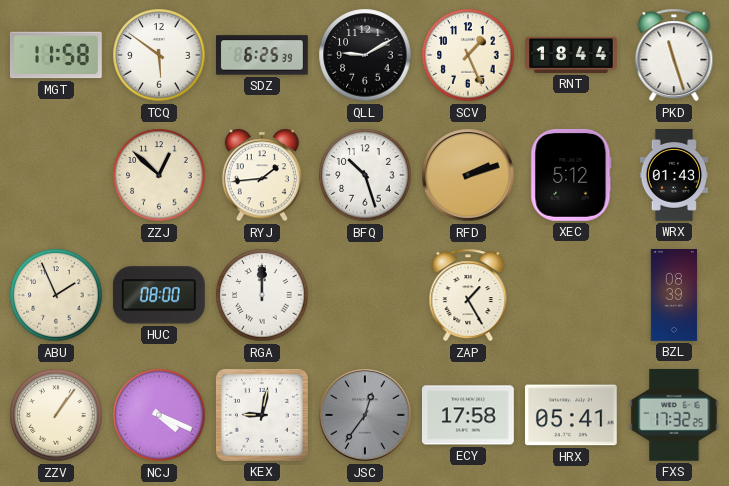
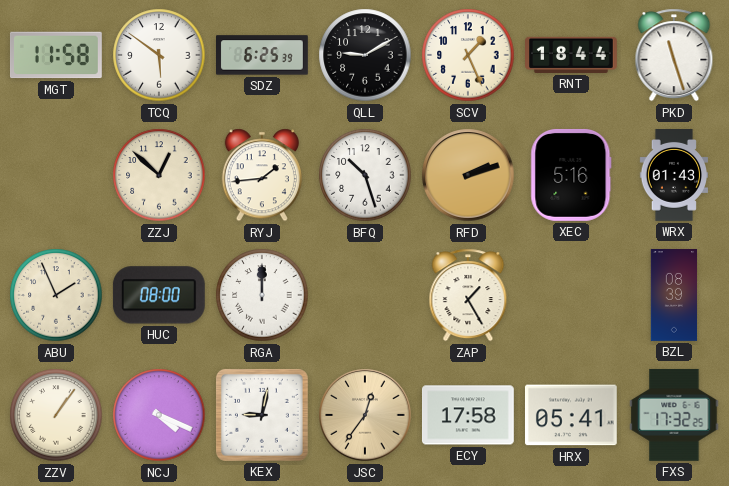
XEC: 5:12 -> 5:16 (571, 175)
JSC dial: grey -> champagne (365, 415)
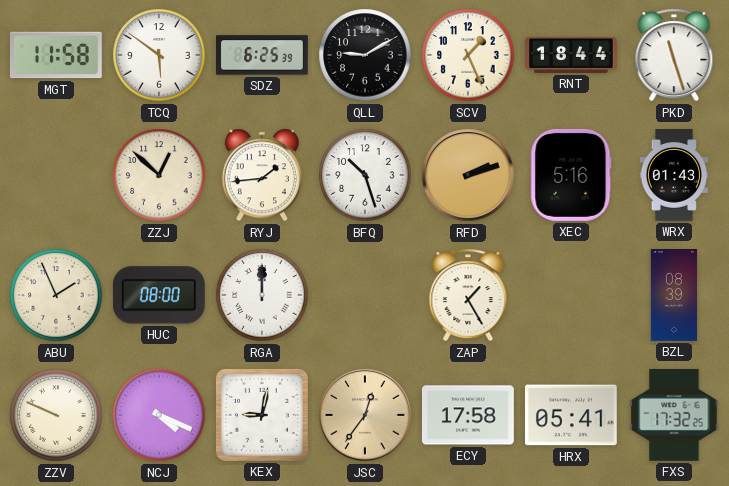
ZZV: 1:06 -> 9:49 (56, 415)
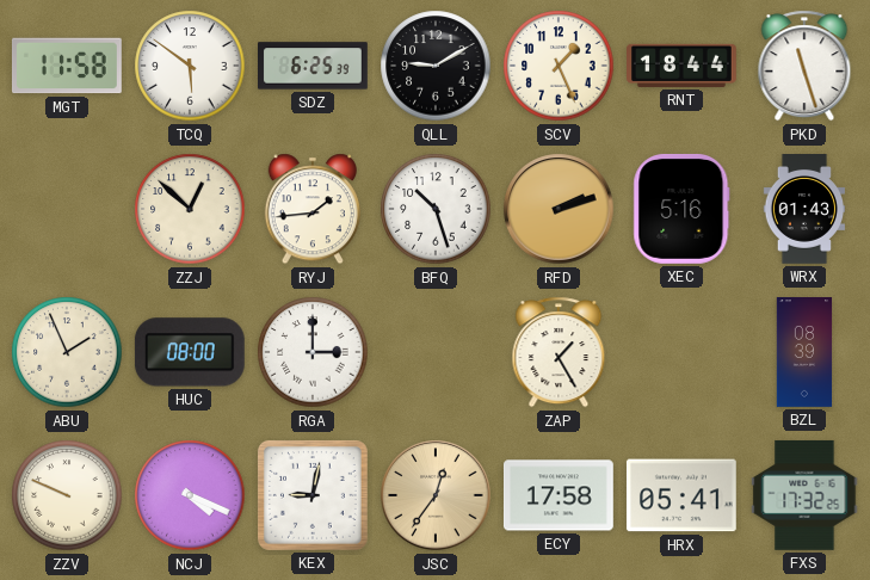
RGA: 12:00 -> 3:00 (313, 352)
